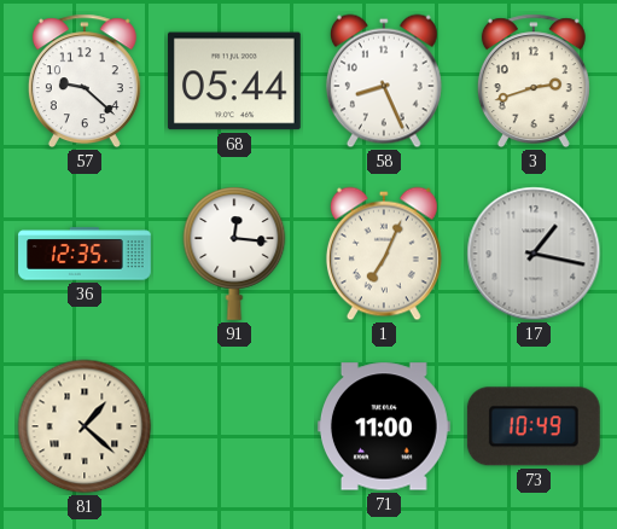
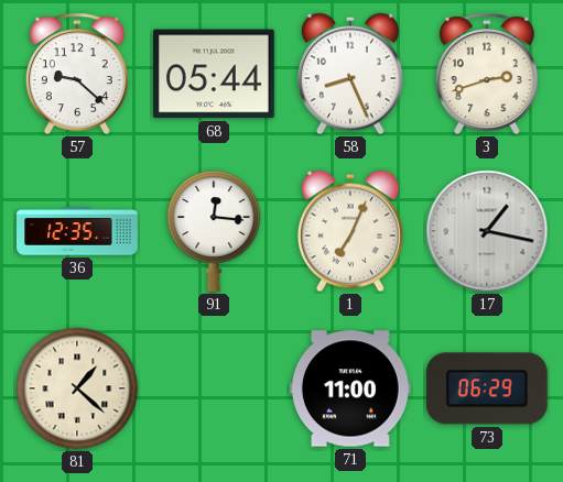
73: 10:49 -> 06:29 (487, 388)
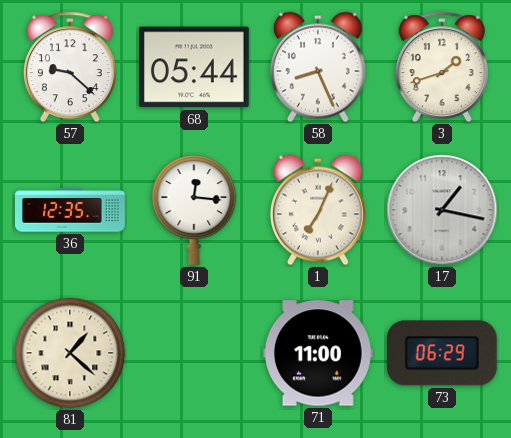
3: 2:42 -> 1:42 (442, 67)
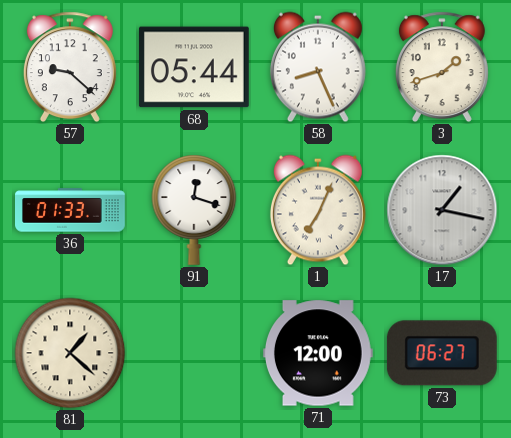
36: 12:35 -> 01:33 (71, 210)
91: 12:16 -> 12:18 (194, 210)
71: 11:00 -> 12:00 (318, 353)
73: 06:29 -> 06:27 (442, 353)
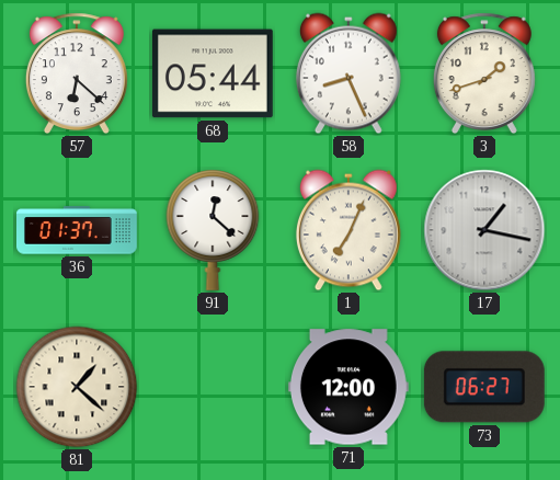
57: 9:22 -> 6:22 (77, 73)
36: 01:33 -> 01:37 (78, 230)
91: 12:18 -> 12:22 (213, 230)
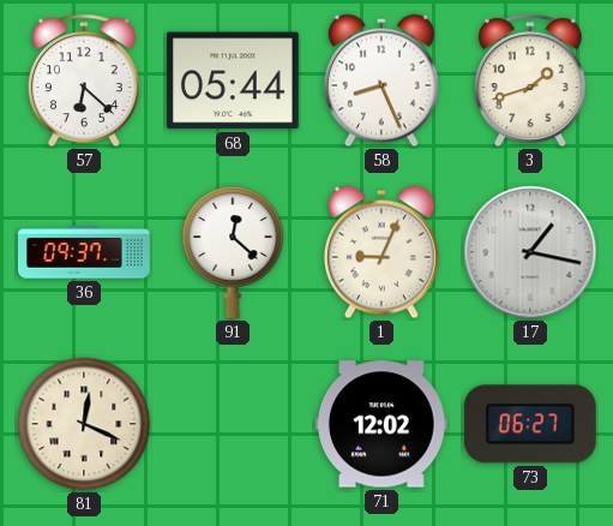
36: 01:37 -> 09:37 (85, 252)
1: 7:04 -> 9:04 (381, 252)
81: 1:22 -> 12:19 (84, 424)
71: 12:00 -> 12:02 (381, 424)
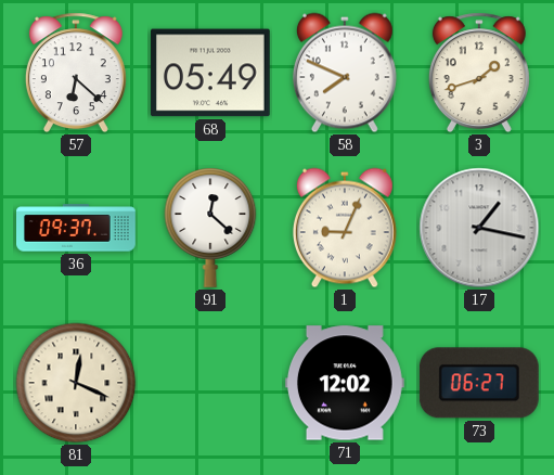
68: 05:44 -> 05:49 (210, 73)
58: 8:26 -> 7:49 (345, 73)
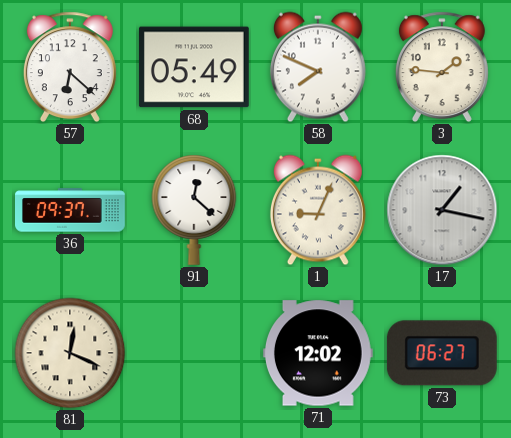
3: 1:42 -> 1:46 (442, 67)
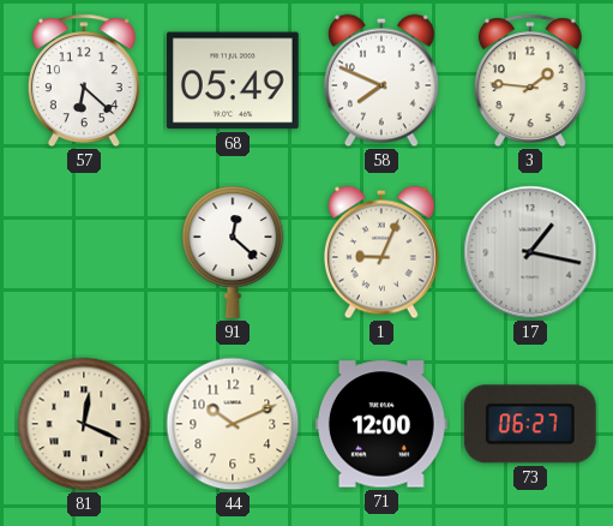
36: 09:37 -> none (71, 210)
44: none -> 10:11 (233, 424)
71: 12:02 -> 12:00 (381, 424)
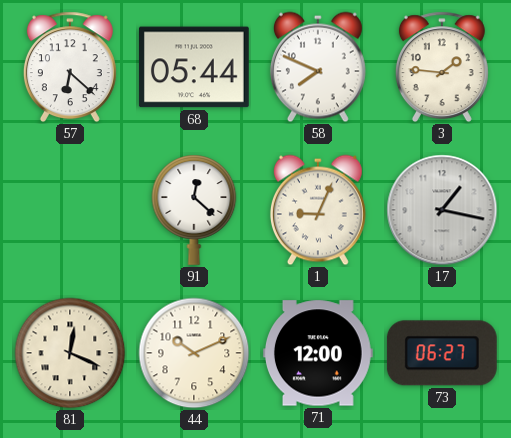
68: 05:49 -> 05:44 (194, 67)
